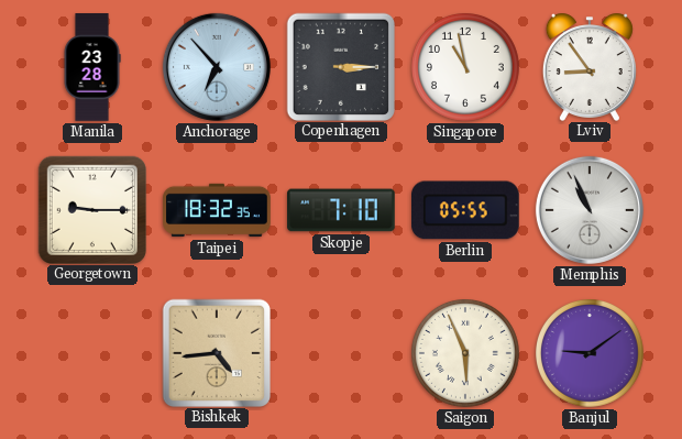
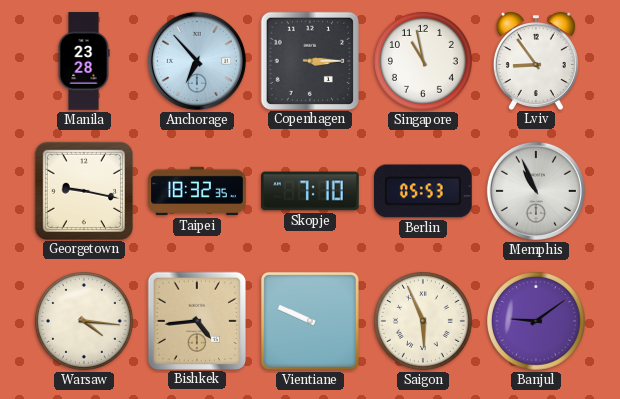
Georgetown: 9:15 -> 9:17 (83, 190)
Berlin: 05:55 -> 05:53 (424, 191)
Warsaw: none -> 4:16 (85, 322)
Vientiane: none -> 9:49 (310, 321)
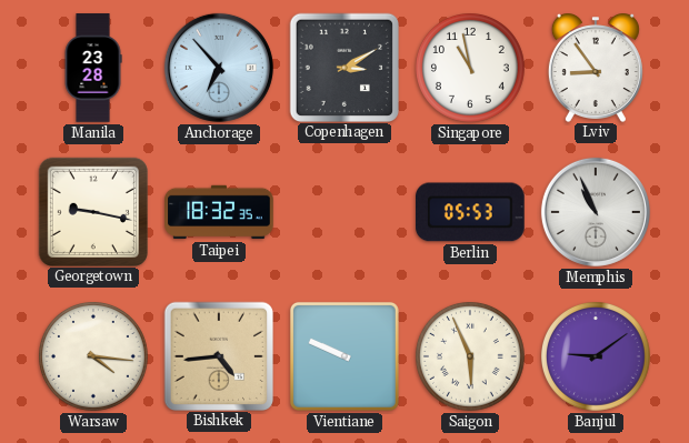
Copenhagen: 3:15 -> 3:10 (343, 67)
Skopje: 7:10 -> none (310, 191)
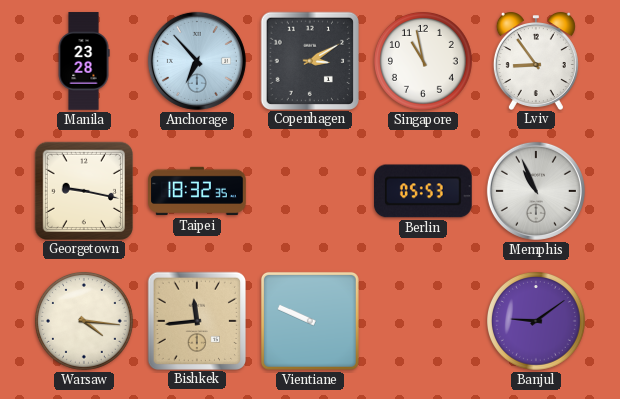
Bishkek: 4:44 -> 11:44 (196, 320)
Saigon: 5:56 -> none (471, 358)
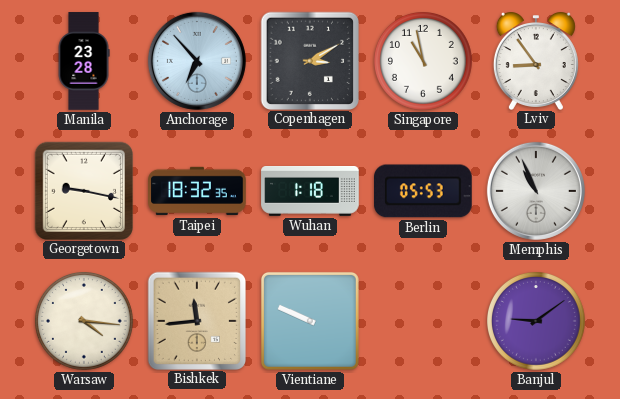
Wuhan: none -> 1:18 (310, 192)
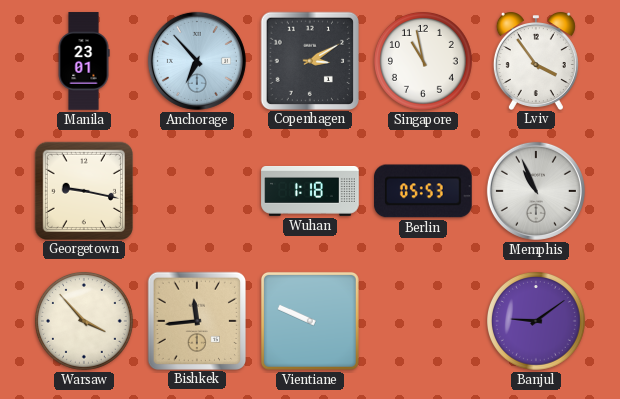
Manila: 23:28 -> 23:01 (84, 61)
Lviv: 8:54 -> 3:54 (536, 61)
Taipei: 18:32 -> none (197, 191)
Warsaw: 4:16 -> 3:53 (85, 322)
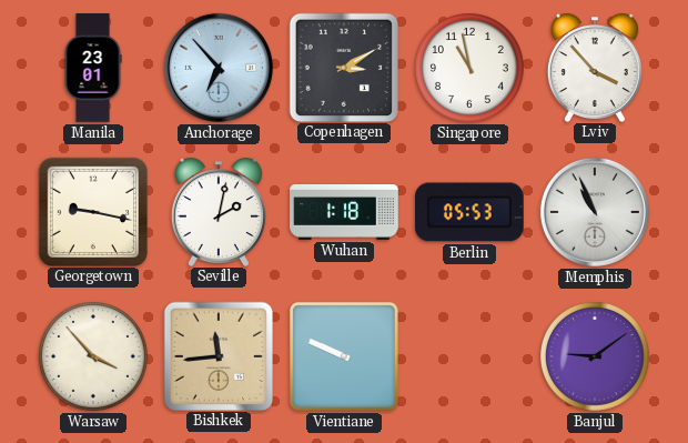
Lviv: 3:54 -> 3:53 (595, 68)
Seville: none -> 2:02 (219, 212)
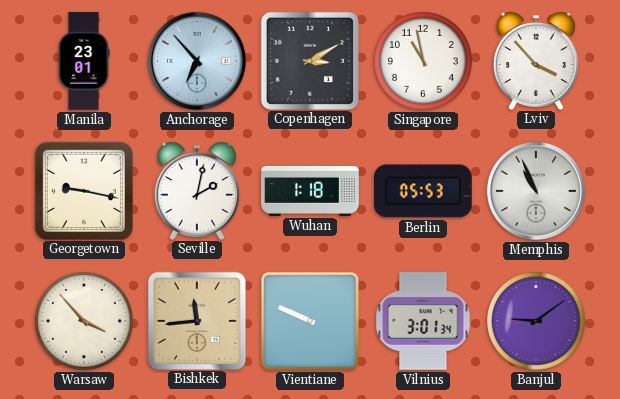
Vilnius: none -> 3:01 (423, 321)
